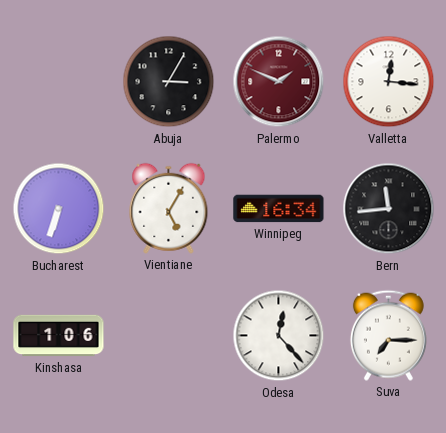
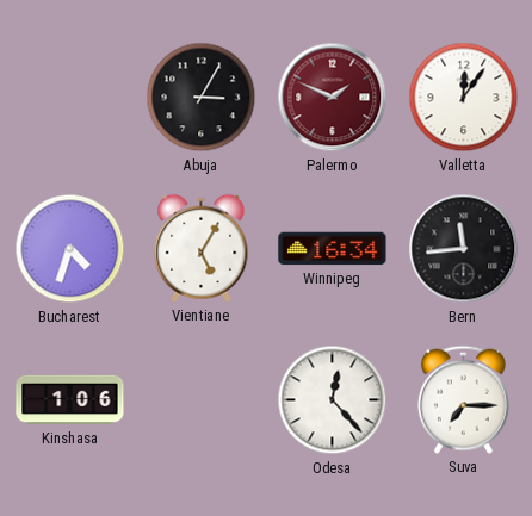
Valletta: 12:16 -> 12:06 (464, 98)
Bucharest: 6:33 -> 4:33 (70, 249)
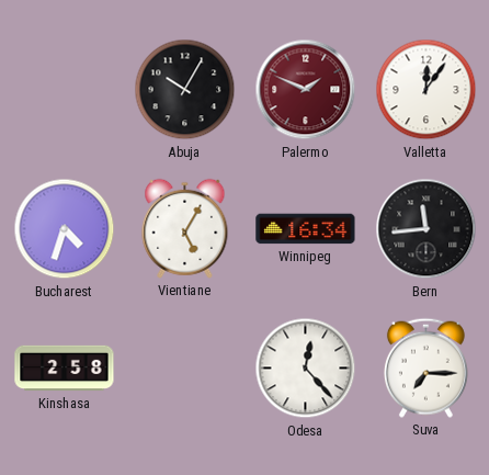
Abuja: 3:05 -> 10:05 (185, 90)
Kinshasa: 1:06 -> 2:58 (65, 369)
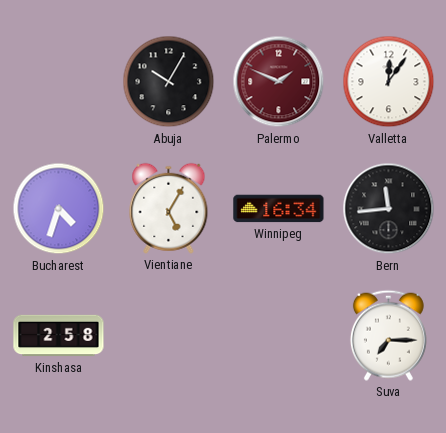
Odesa: 12:23 -> none (306, 369)
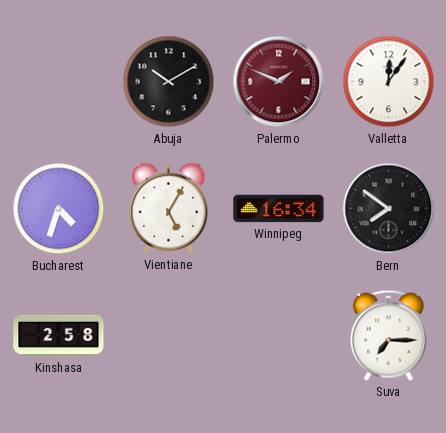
Abuja: 10:05 -> 10:10 (169, 82)
Bern: 11:44 -> 7:51 (389, 209)
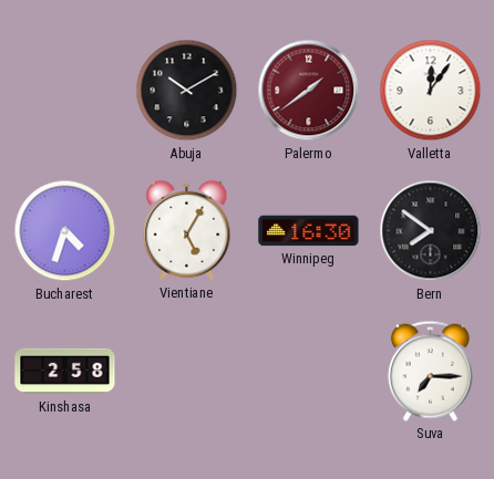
Palermo: 1:49 -> 1:39 (309, 91)
Winnipeg: 16:34 -> 16:30 (309, 231)
